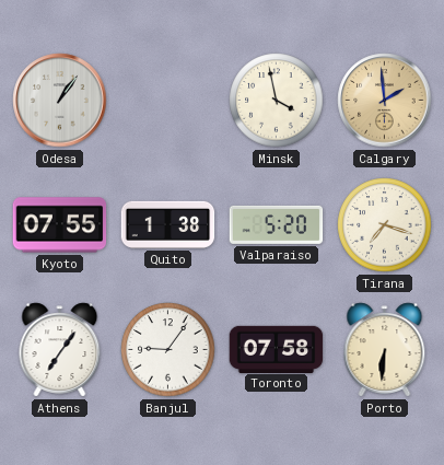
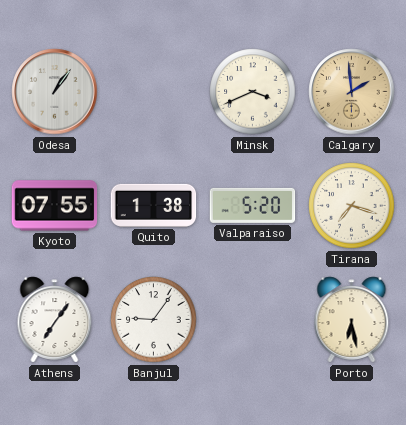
Minsk: 3:58 -> 3:41 (253, 92)
Toronto: 07:58 -> none (277, 349)
Porto: 6:31 -> 6:28 (352, 320)
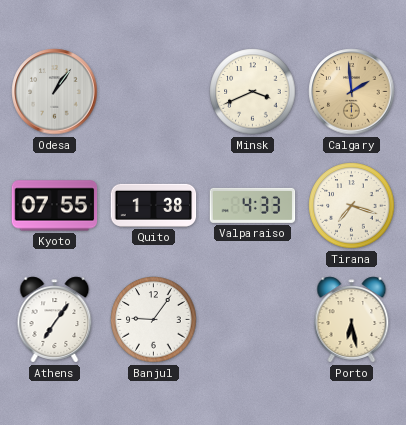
Valparaiso: 5:20 -> 4:33 (253, 205)
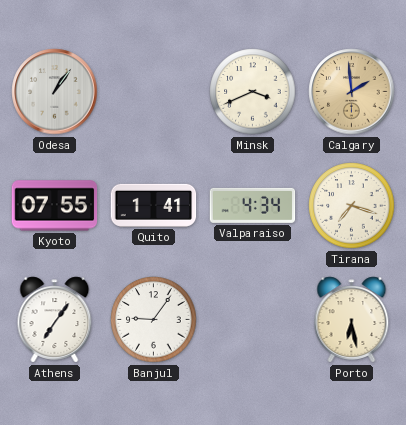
Quito: 1:38 -> 1:41 (154, 205)
Valparaiso: 4:33 -> 4:34 (253, 205)
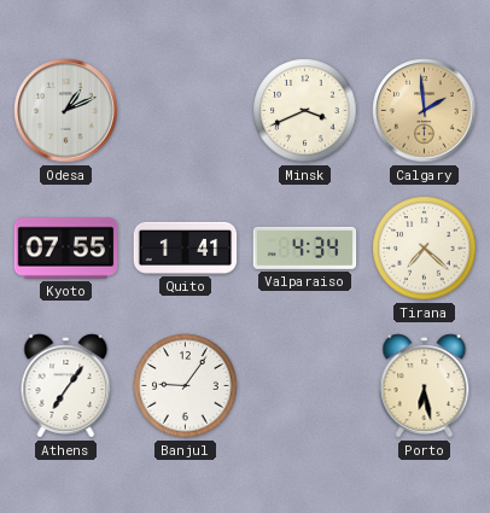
Odesa: 1:06 -> 1:11 (66, 111)
Tirana: 7:18 -> 7:22 (425, 249)
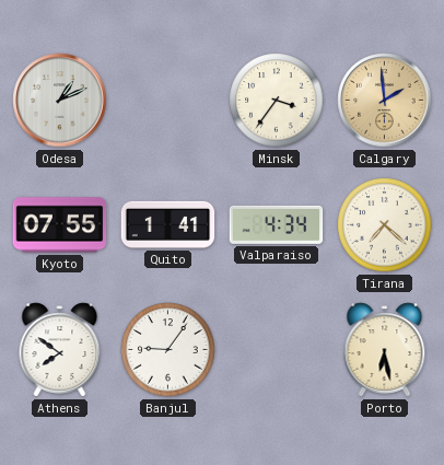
Minsk: 3:41 -> 3:36 (277, 101)
Athens: 7:06 -> 7:51 (60, 350)
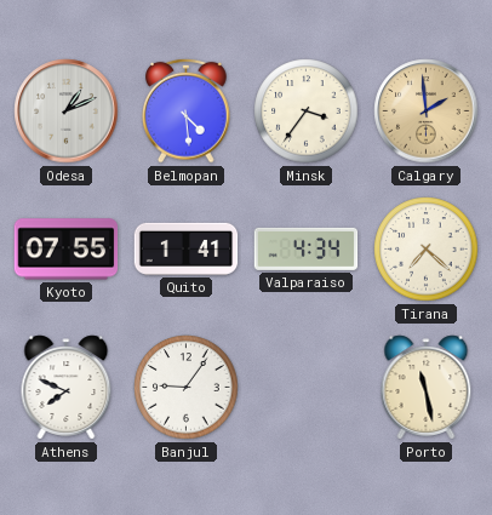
Belmopan: none -> 4:29 (187, 110)
Athens: 7:51 -> 7:49 (67, 388)
Porto: 6:28 -> 11:28 (427, 388)
